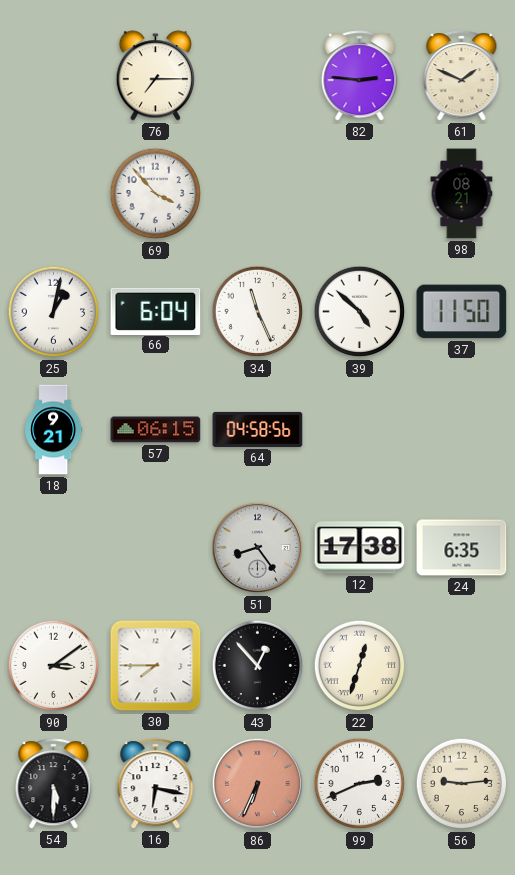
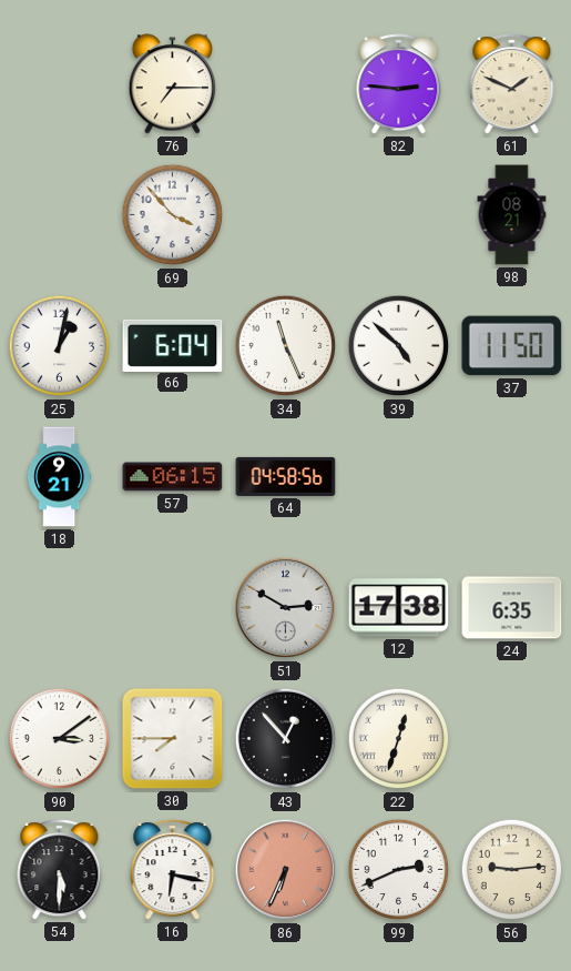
51: 8:24 -> 2:50 (286, 608)
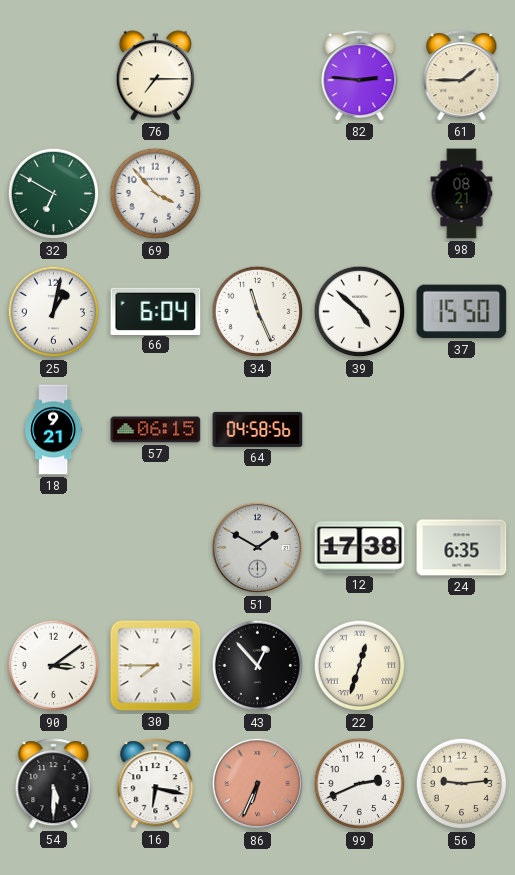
61: 1:49 -> 1:45 (462, 76)
32: none -> 6:50 (54, 194)
37: 11:50 -> 15:50 (462, 312)
51: 2:50 -> 1:50 (258, 548)
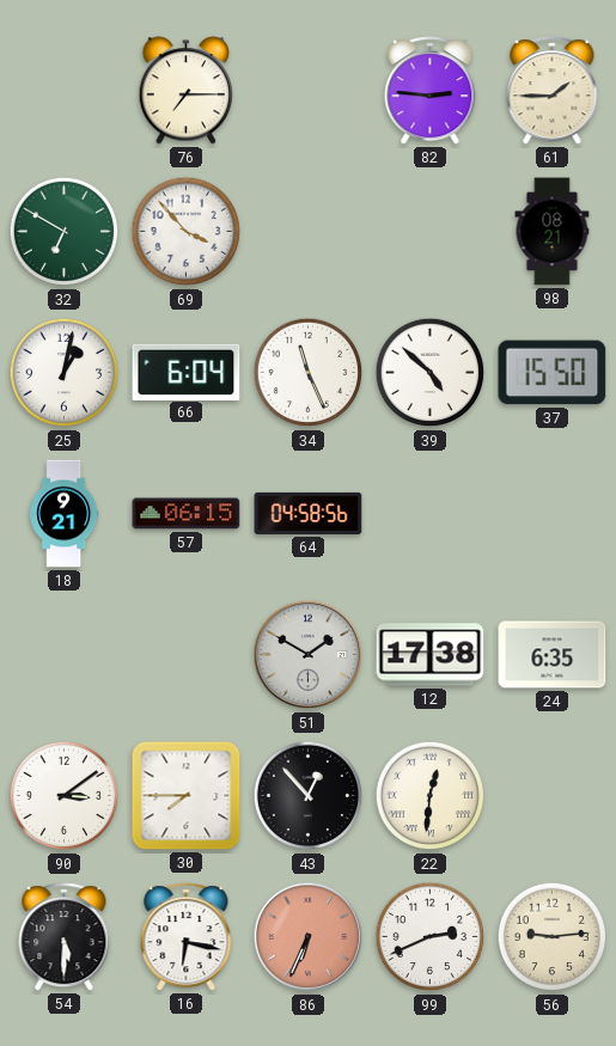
22: 12:33 -> 12:31 (431, 796)
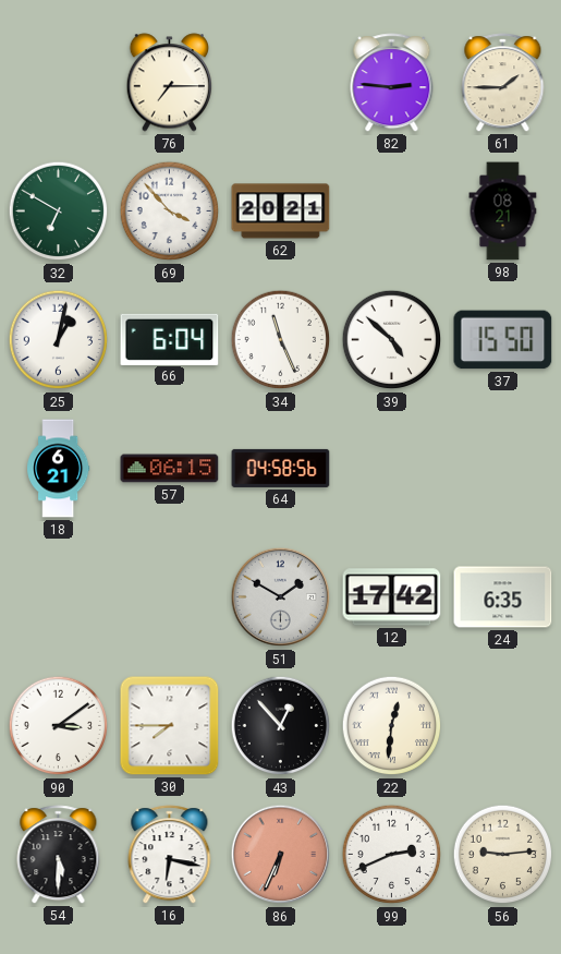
62: none -> 20:21 (281, 212)
18: 9:21 -> 6:21 (59, 469)
12: 17:38 -> 17:42 (392, 597)
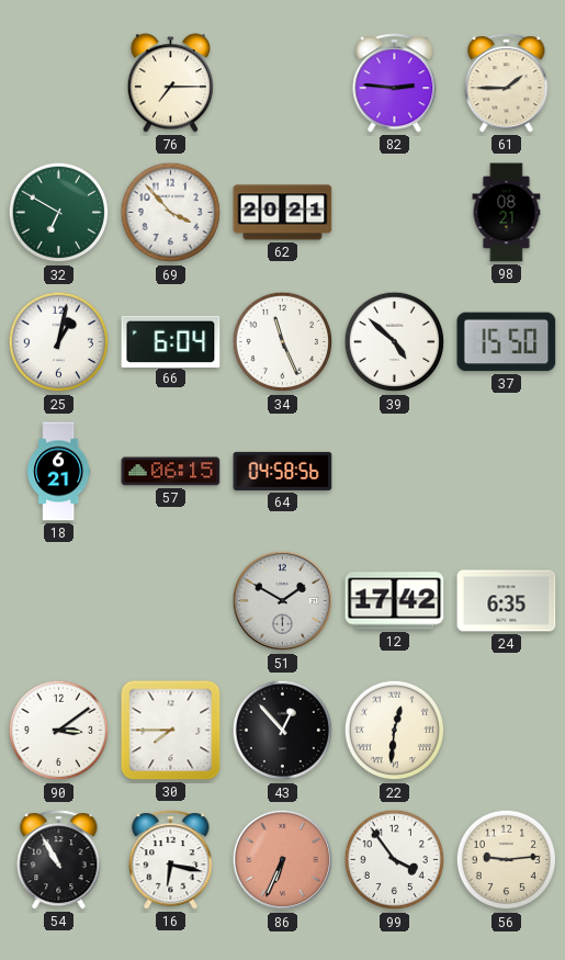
54: 5:30 -> 10:55 (59, 860)
99: 2:41 -> 3:54 (395, 860)
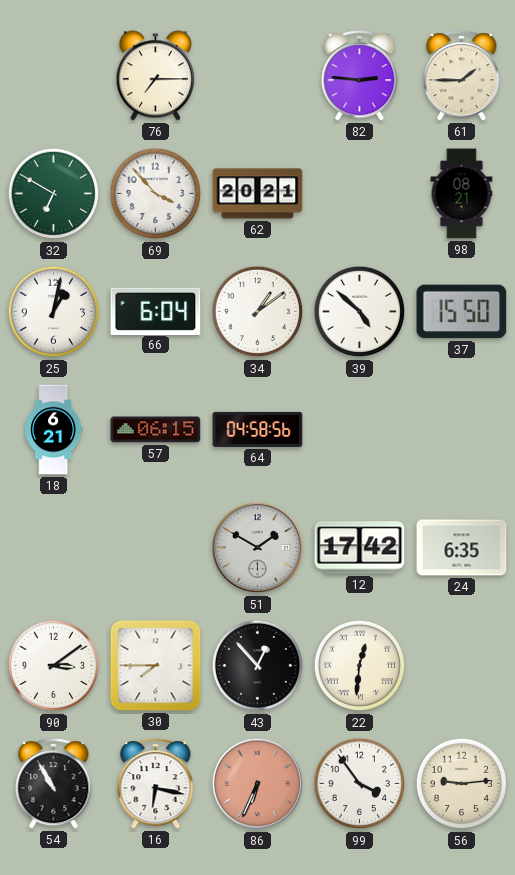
34: 11:26 -> 1:09 (258, 312)
